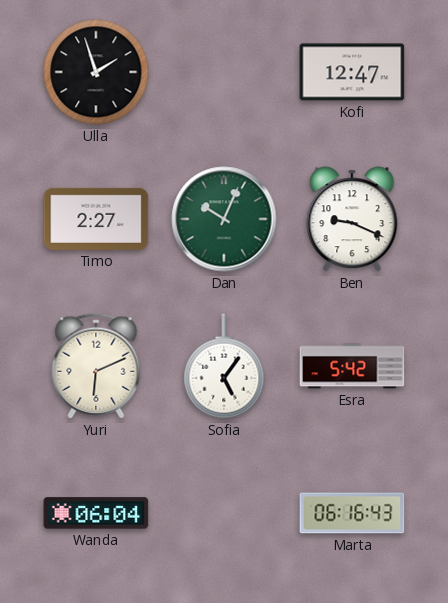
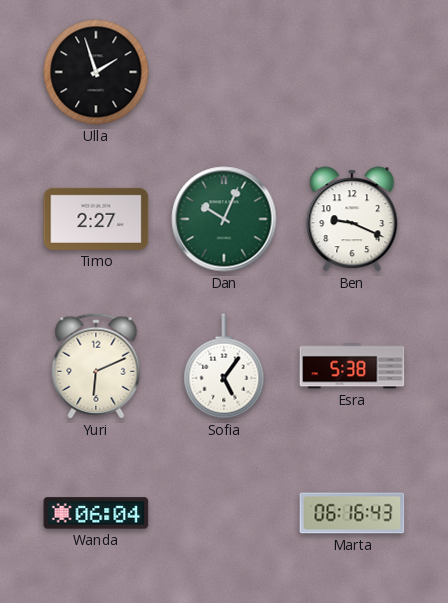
Kofi: 12:47 -> none (352, 72)
Esra: 5:42 -> 5:38 (352, 366)
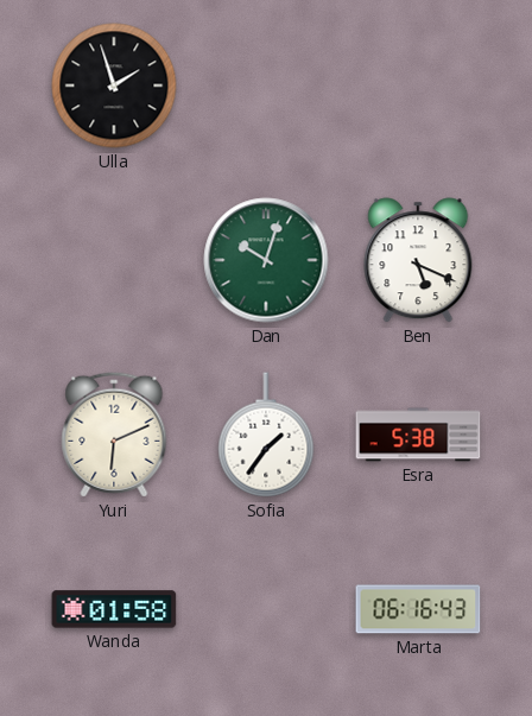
Timo: 2:27 -> none (96, 219)
Dan: 10:04 -> 10:03 (266, 260)
Ben: 9:19 -> 5:19 (418, 260)
Sofia: 5:06 -> 1:36 (266, 435)
Wanda: 06:04 -> 01:58 (114, 609)
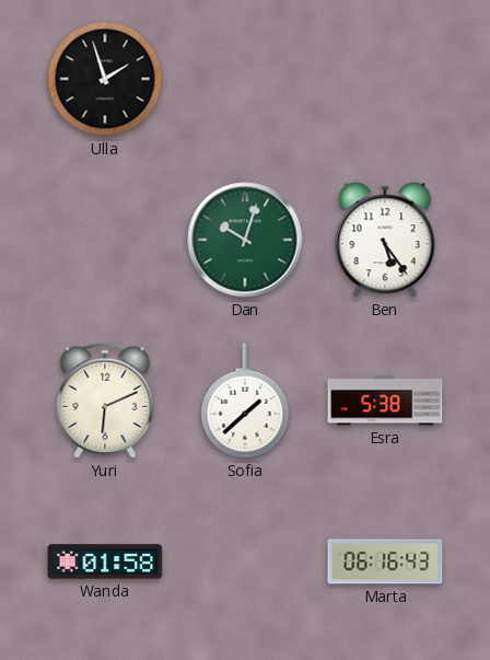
Ben: 5:19 -> 5:24 (385, 240)
Sofia: 1:36 -> 1:38 (245, 401)
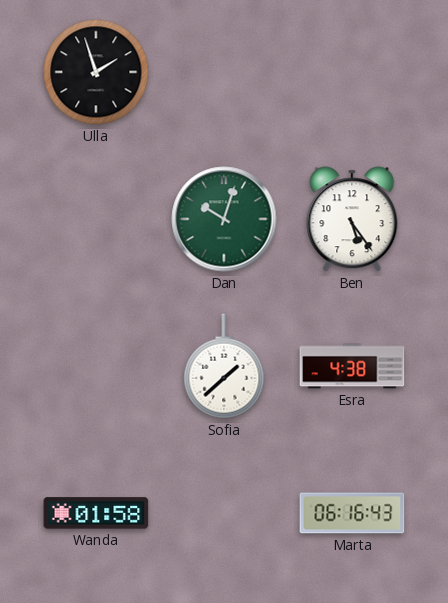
Yuri: 6:11 -> none (105, 401)
Esra: 5:38 -> 4:38 (352, 366)
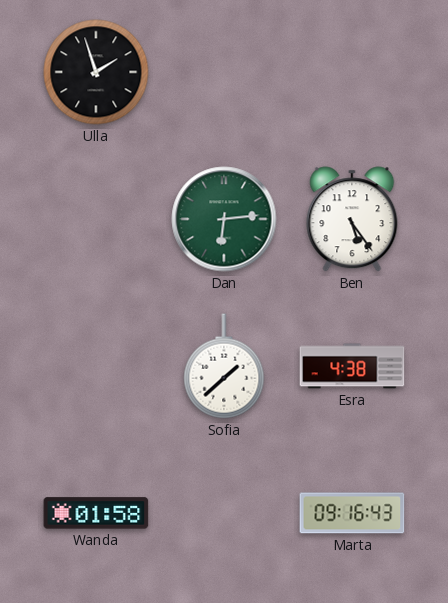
Dan: 10:03 -> 6:14 (224, 219)
Marta: 06:16 -> 09:16 (352, 513)
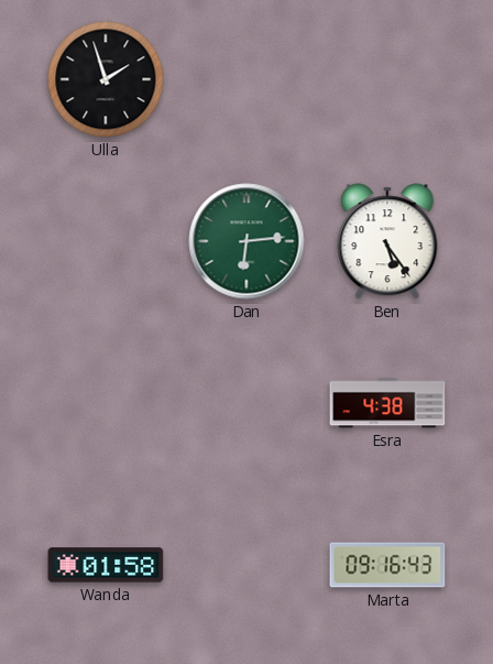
Sofia: 1:38 -> none (224, 366)
